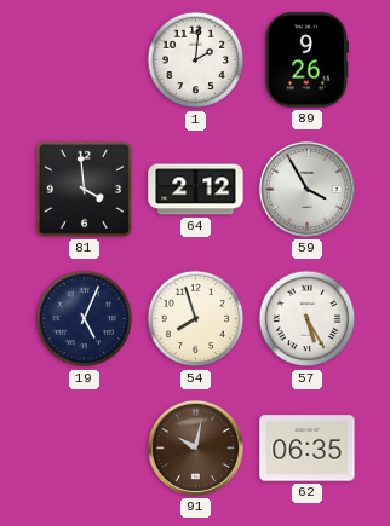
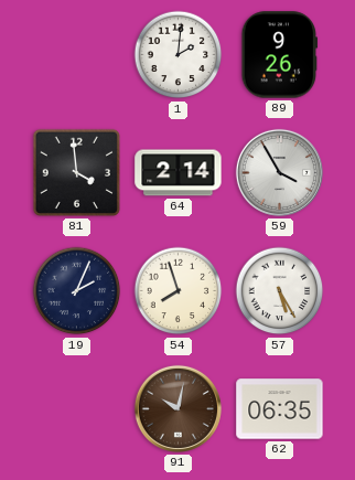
64: 2:12 -> 2:14 (179, 173)
19: 5:04 -> 2:04 (77, 291)
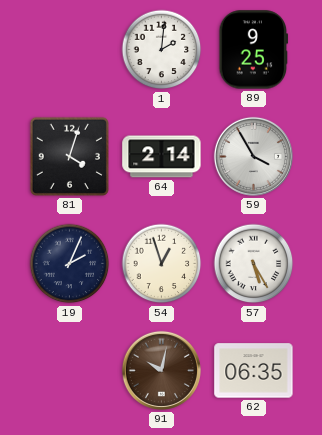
89: 9:26 -> 9:25 (254, 50)
81: 3:59 -> 4:03 (69, 156)
54: 7:57 -> 12:57 (162, 264)
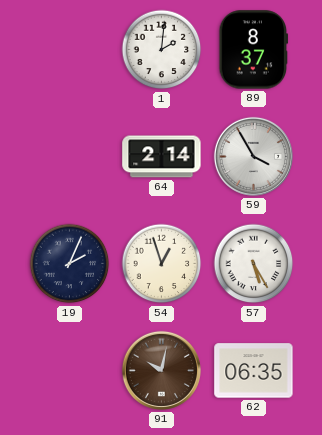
89: 9:25 -> 8:37 (254, 50)
81: 4:03 -> none (69, 156)
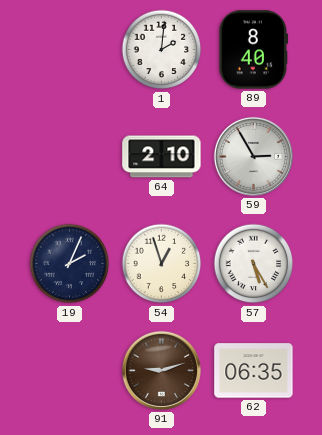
89: 8:37 -> 8:40 (254, 50)
64: 2:14 -> 2:10 (162, 157)
59: 3:55 -> 2:55 (253, 156)
91: 10:02 -> 9:12 (161, 370)
